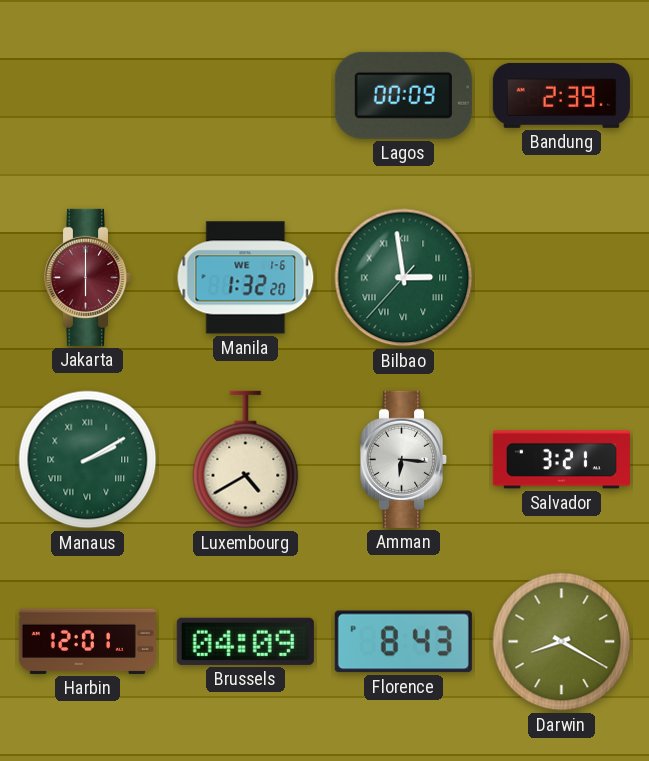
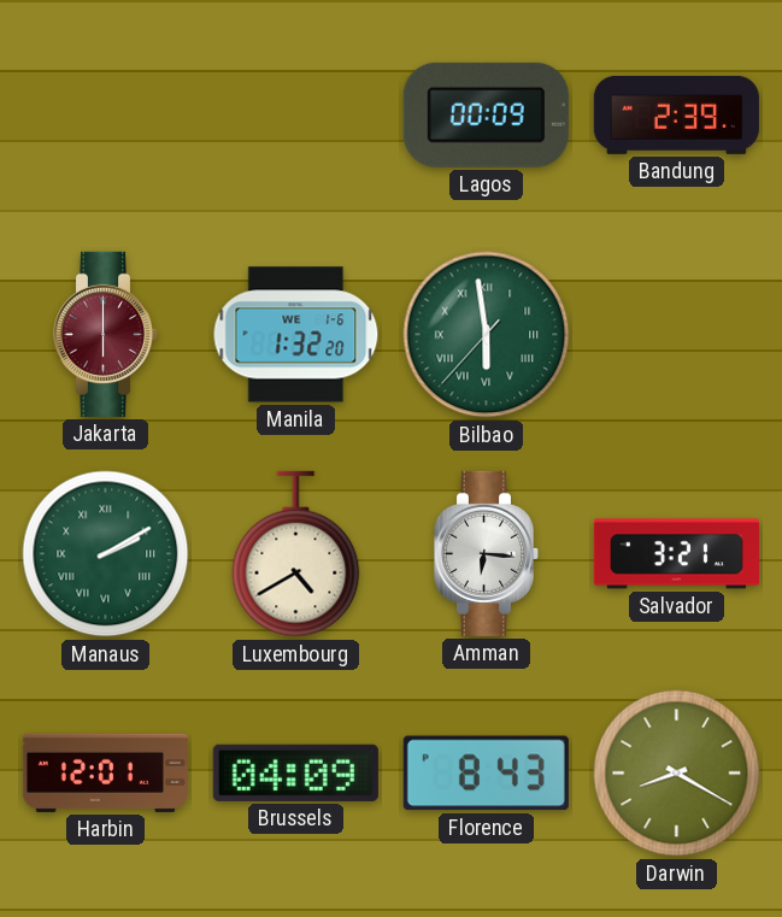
Bilbao: 2:58 -> 5:58 (487, 335)
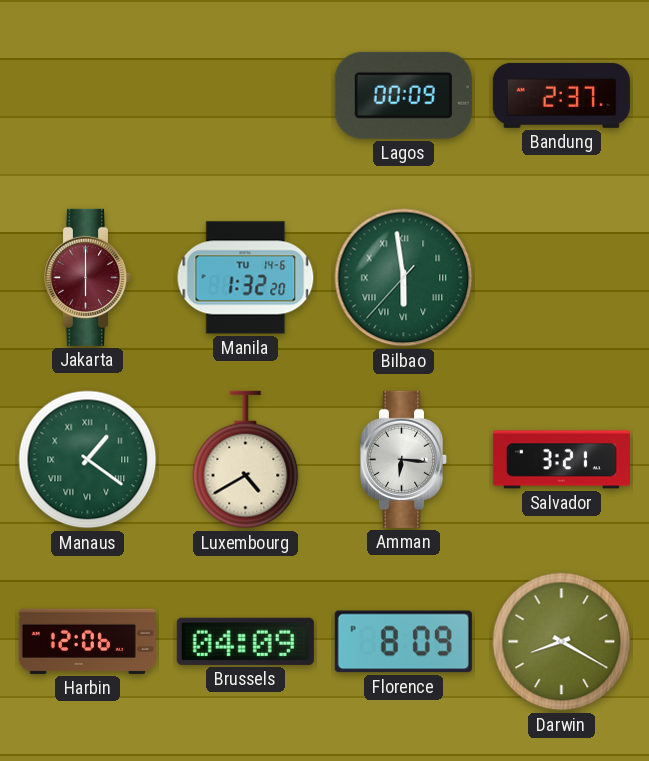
Bandung: 2:39 -> 2:37 (561, 95)
Manila date: WE 1-6 -> TU 14-6 (246, 278)
Manaus: 2:10 -> 1:21 (88, 460)
Harbin: 12:01 -> 12:06 (87, 641)
Florence: 8:43 -> 8:09 (403, 642)
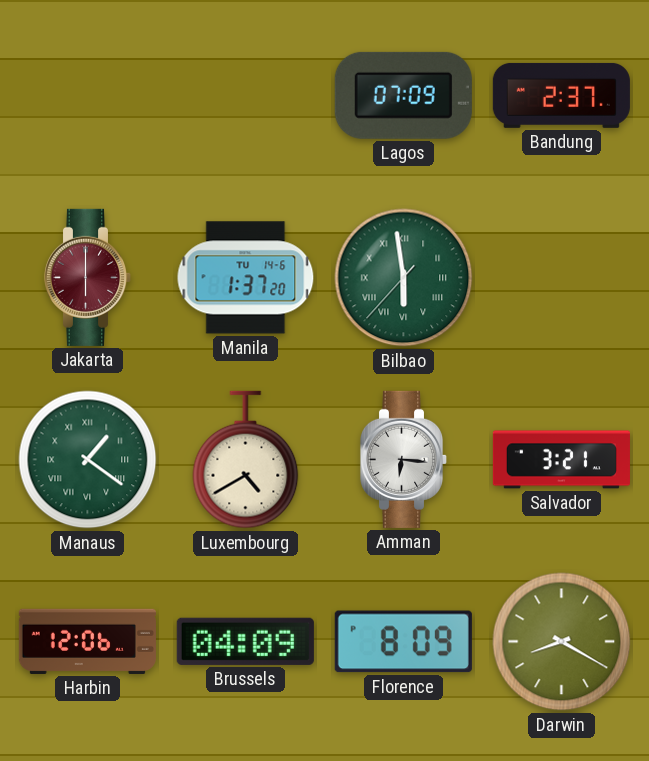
Lagos: 00:09 -> 07:09 (403, 95)
Manila: 1:32 -> 1:37 (246, 278)
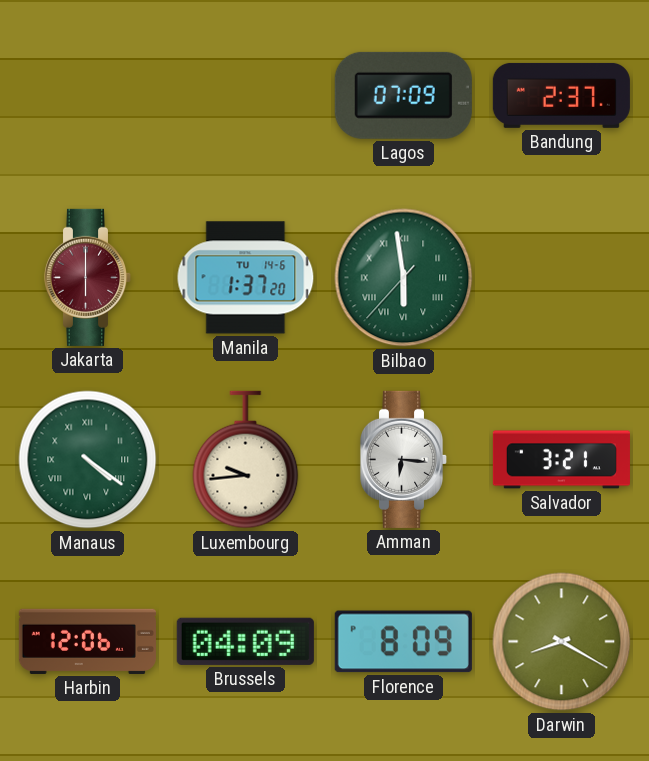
Manaus: 1:21 -> 4:21 (88, 460)
Luxembourg: 4:40 -> 9:44 (246, 460)
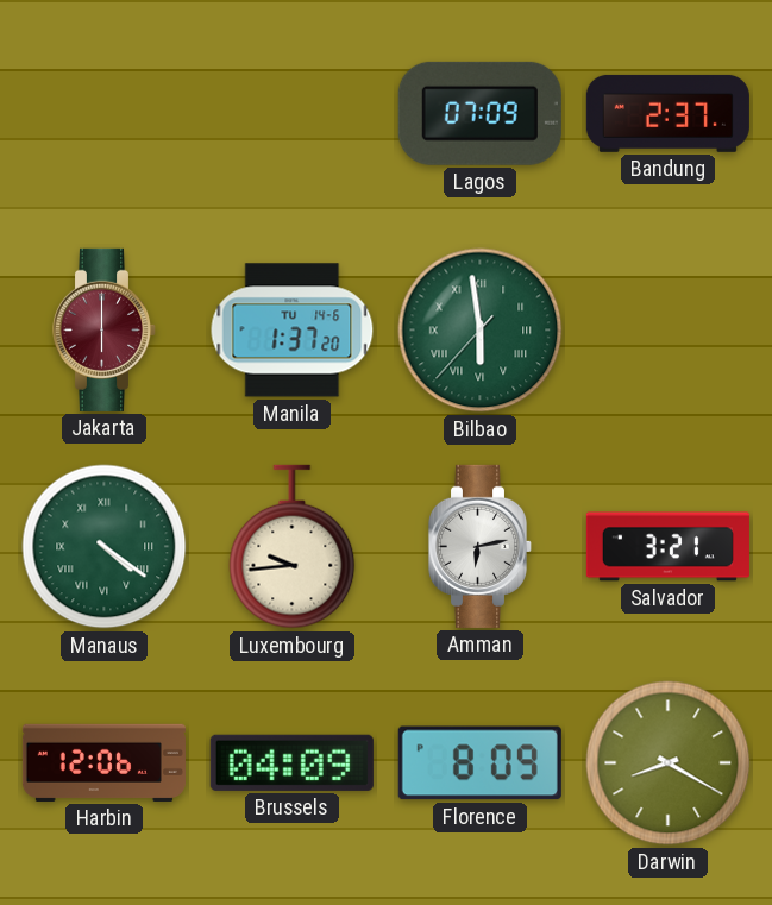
Amman: 6:16 -> 6:13 (481, 546)
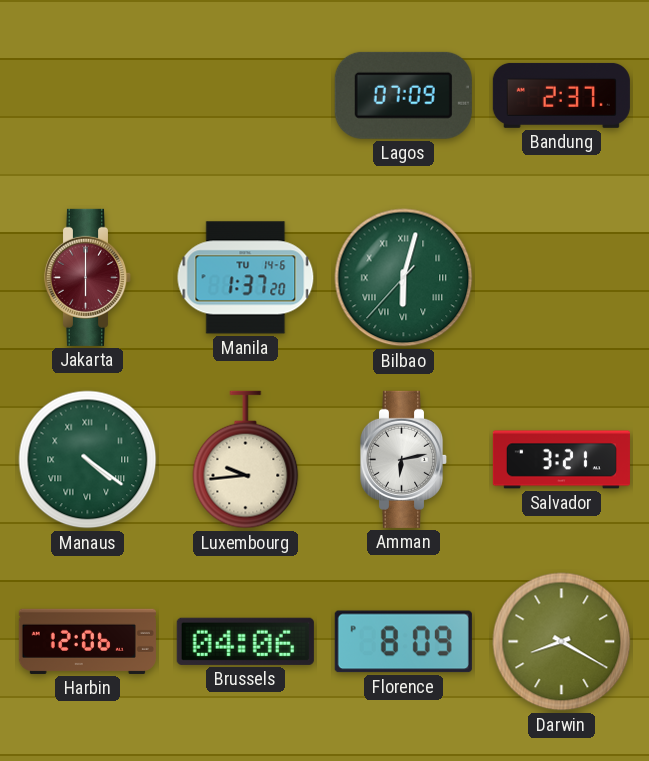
Bilbao: 5:58 -> 6:02 (404, 278)
Brussels: 04:09 -> 04:06 (245, 641)
